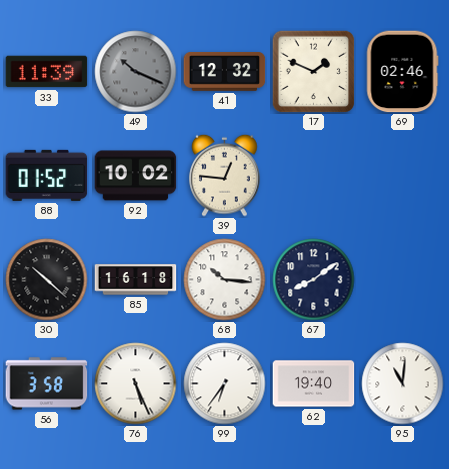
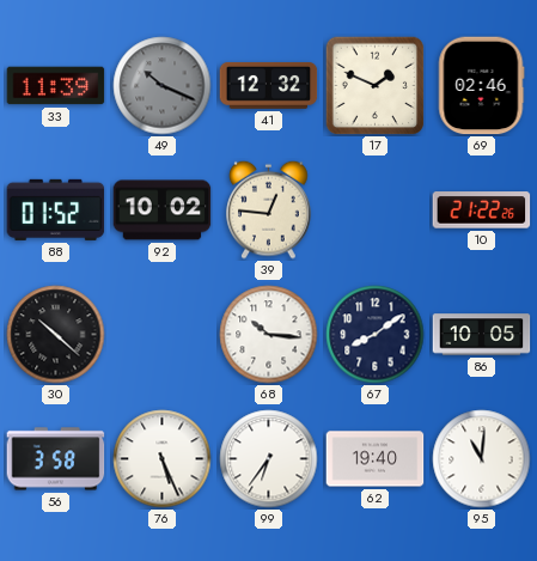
10: none -> 21:22 (482, 211)
85: 16:18 -> none (136, 280)
86: none -> 10:05 (482, 335)
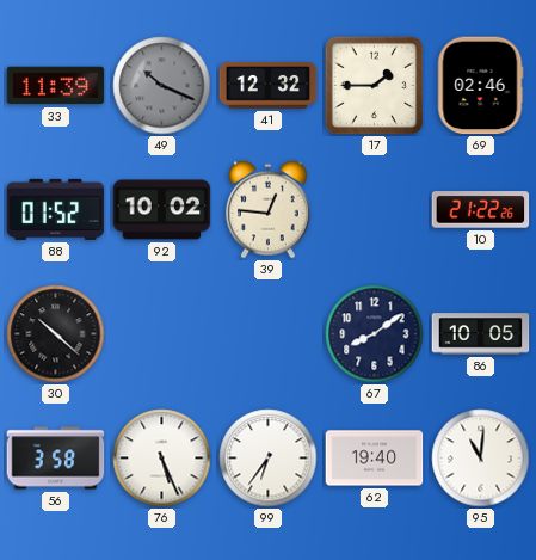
17: 1:49 -> 1:45 (374, 85)
68: 10:16 -> none (269, 335)
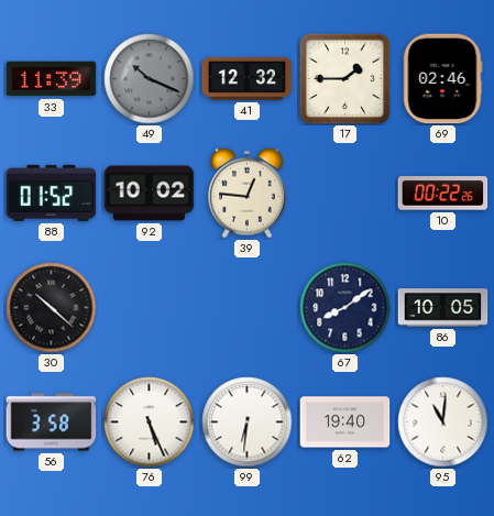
10: 21:22 -> 00:22 (443, 194)
99: 6:36 -> 6:31 (248, 422)
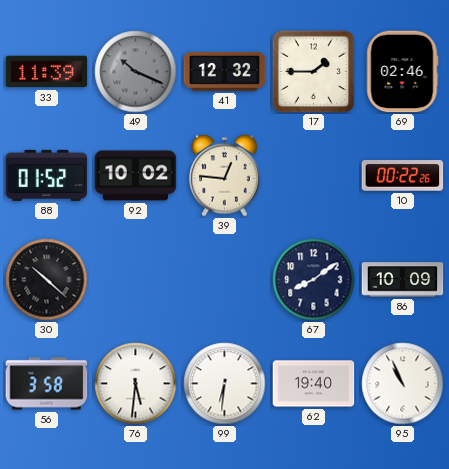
86: 10:05 -> 10:09 (403, 280)
76: 5:26 -> 5:31 (136, 384)
95: 11:01 -> 10:56 (403, 384)
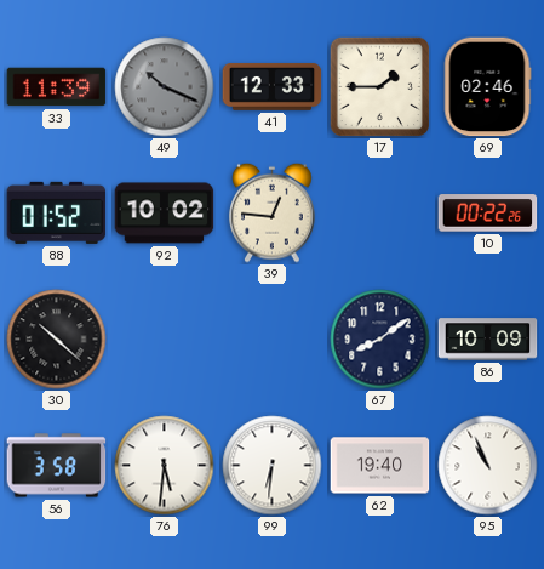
41: 12:32 -> 12:33 (273, 86)
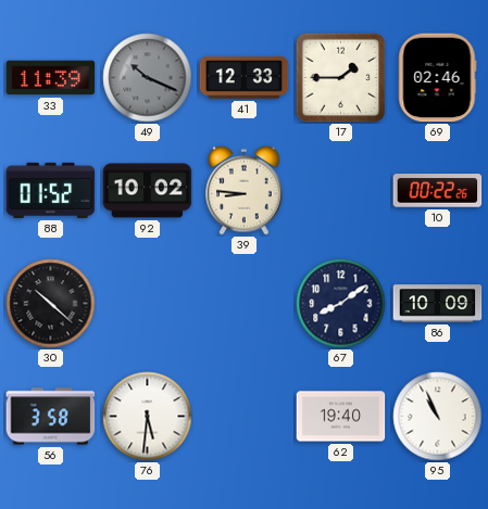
39: 12:46 -> 8:46 (245, 190)
99: 6:31 -> none (273, 466)
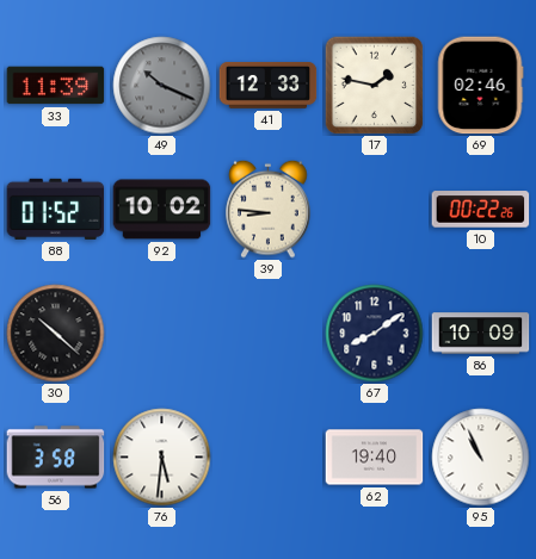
17: 1:45 -> 1:47 (374, 85)
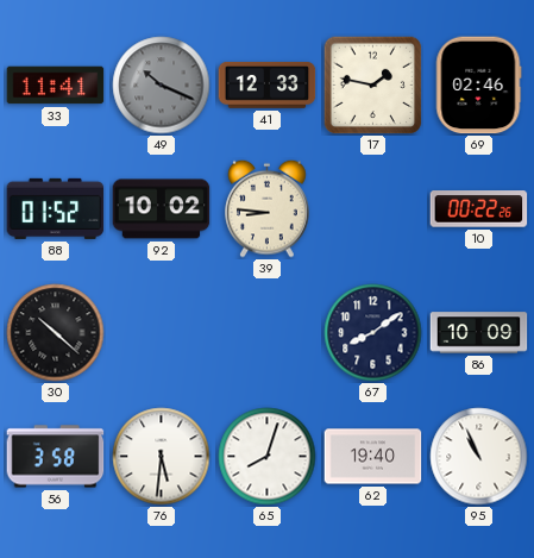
33: 11:39 -> 11:41 (56, 86)
65: none -> 8:03 (268, 457)
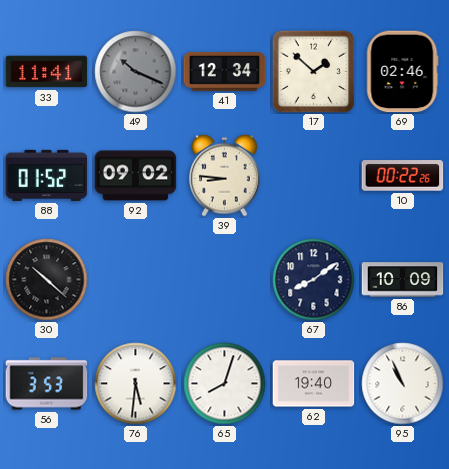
41: 12:33 -> 12:34 (225, 71)
17: 1:47 -> 1:52 (313, 71)
92: 10:02 -> 09:02 (136, 176)
56: 3:58 -> 3:53 (47, 384)
